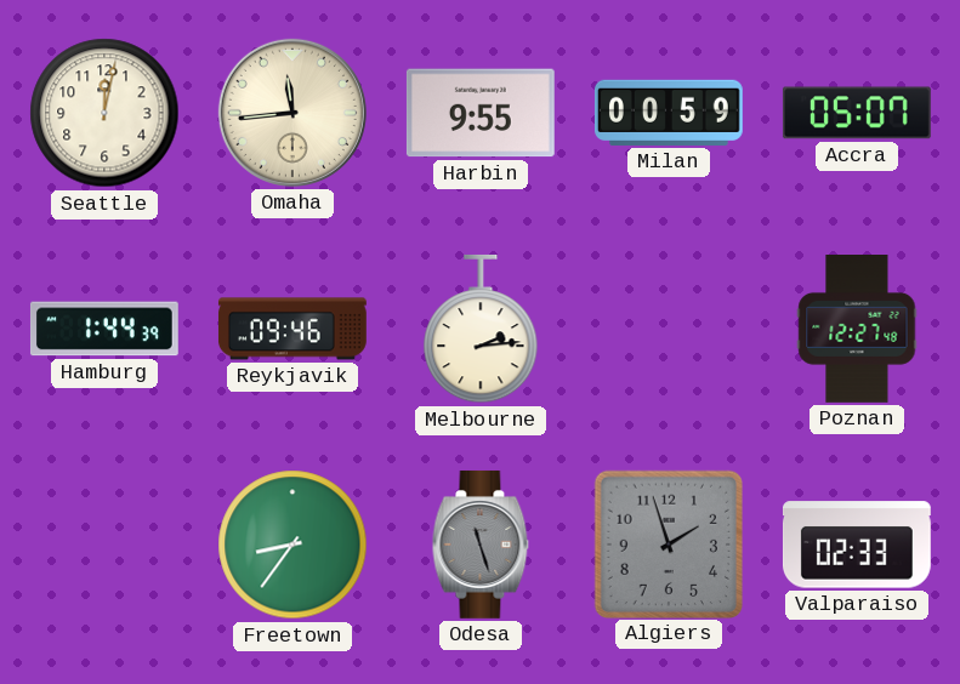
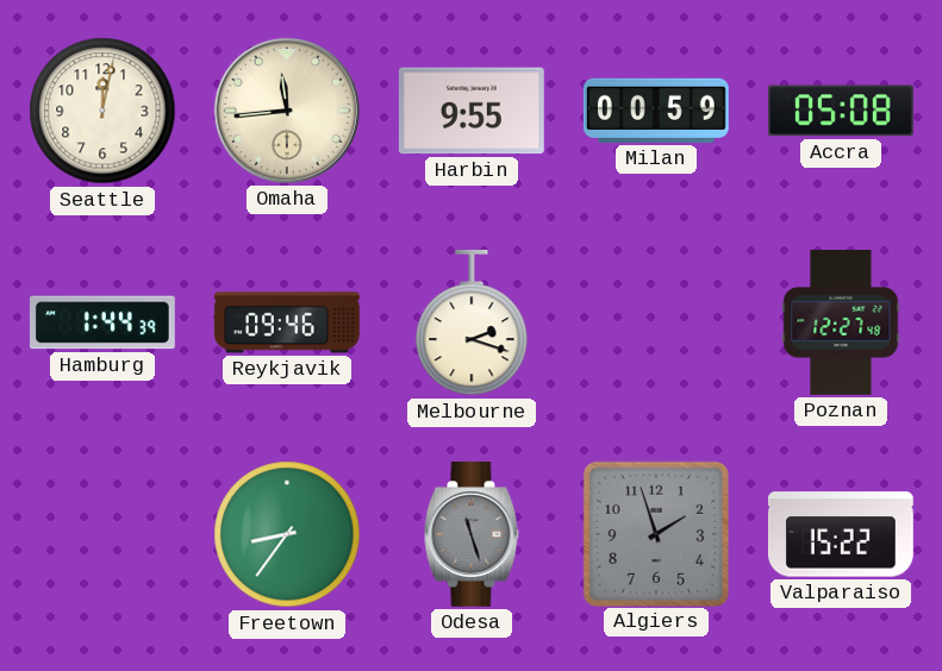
Accra: 05:07 -> 05:08 (841, 111)
Melbourne: 2:14 -> 2:18 (472, 322)
Valparaiso: 02:33 -> 15:22 (841, 534)
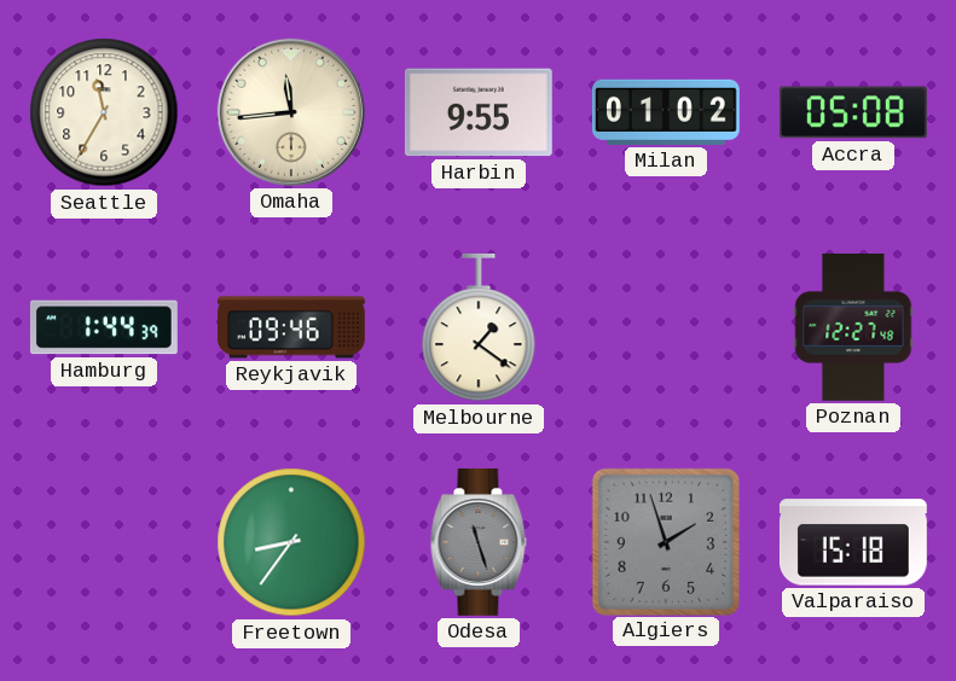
Seattle: 12:02 -> 11:35 (104, 112)
Milan: 00:59 -> 01:02 (666, 112)
Melbourne: 2:18 -> 1:21 (479, 327)
Valparaiso: 15:22 -> 15:18 (853, 542)
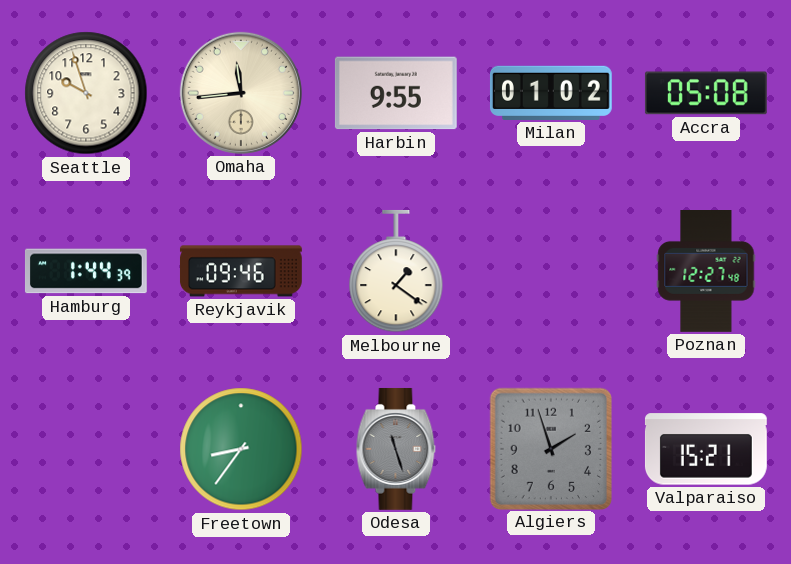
Seattle: 11:35 -> 9:57 (86, 93)
Valparaiso: 15:18 -> 15:21 (706, 449)
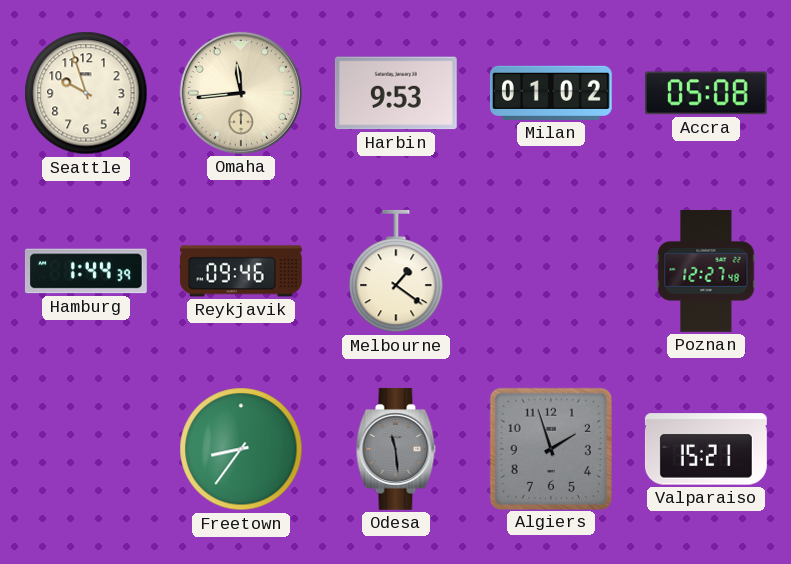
Harbin: 9:55 -> 9:53 (396, 93)
Odesa: 11:27 -> 11:29 (396, 449)
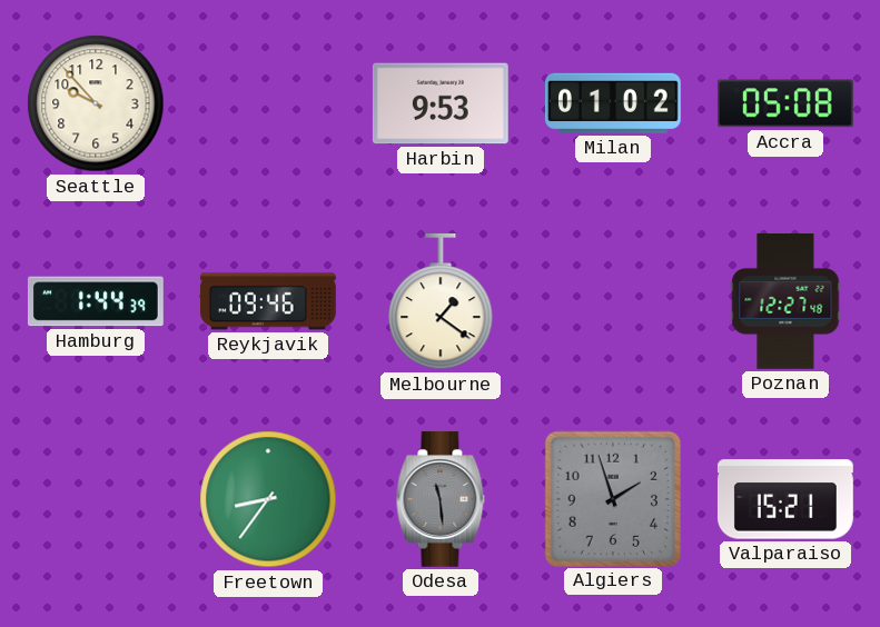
Seattle: 9:57 -> 9:53 (96, 103)
Omaha: 11:44 -> none (241, 93)
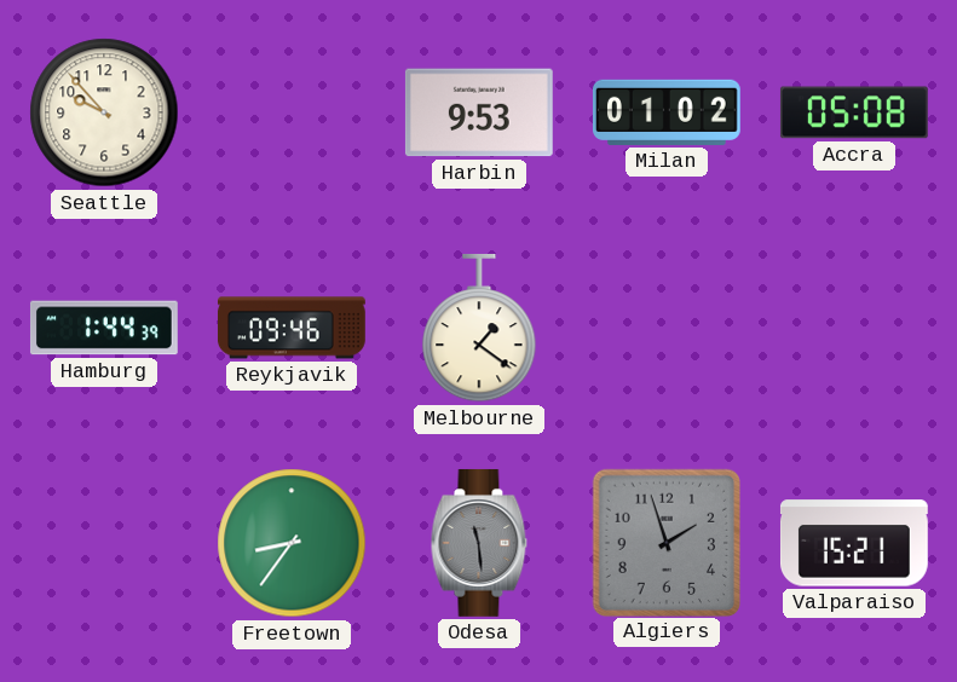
Poznan: 12:27 -> none (785, 302)
